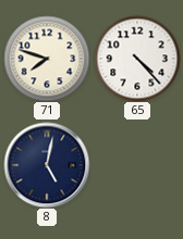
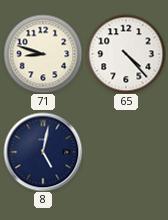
71: 7:48 -> 8:48 (43, 54)
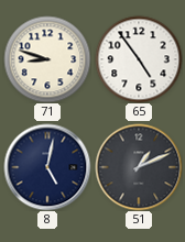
65: 4:23 -> 4:54 (139, 59)
51: none -> 1:11 (139, 167)
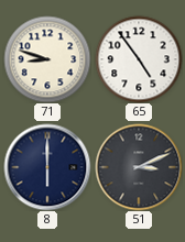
8: 5:02 -> 6:00 (47, 167)
51: 1:11 -> 3:11 (139, 167)
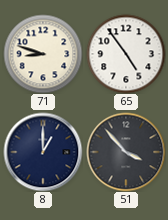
8: 6:00 -> 1:00 (43, 152)
51: 3:11 -> 3:53 (126, 152)
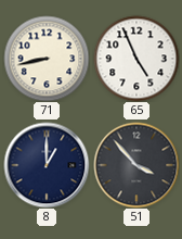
71: 8:48 -> 8:43 (47, 59)
65: 4:54 -> 4:56 (136, 59)
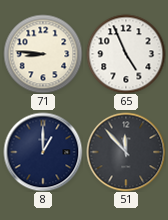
71: 8:43 -> 8:46 (43, 54)
51: 3:53 -> 11:53 (126, 152)
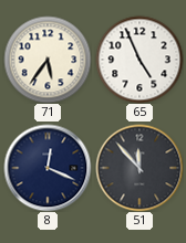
71: 8:46 -> 5:36 (48, 60)
8: 1:00 -> 12:19 (48, 168)
